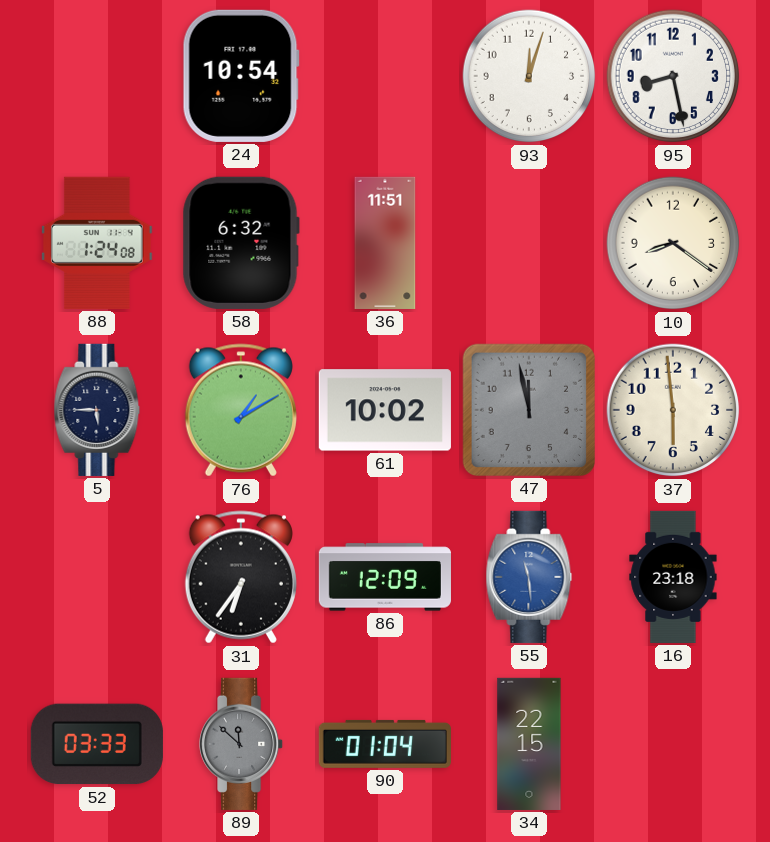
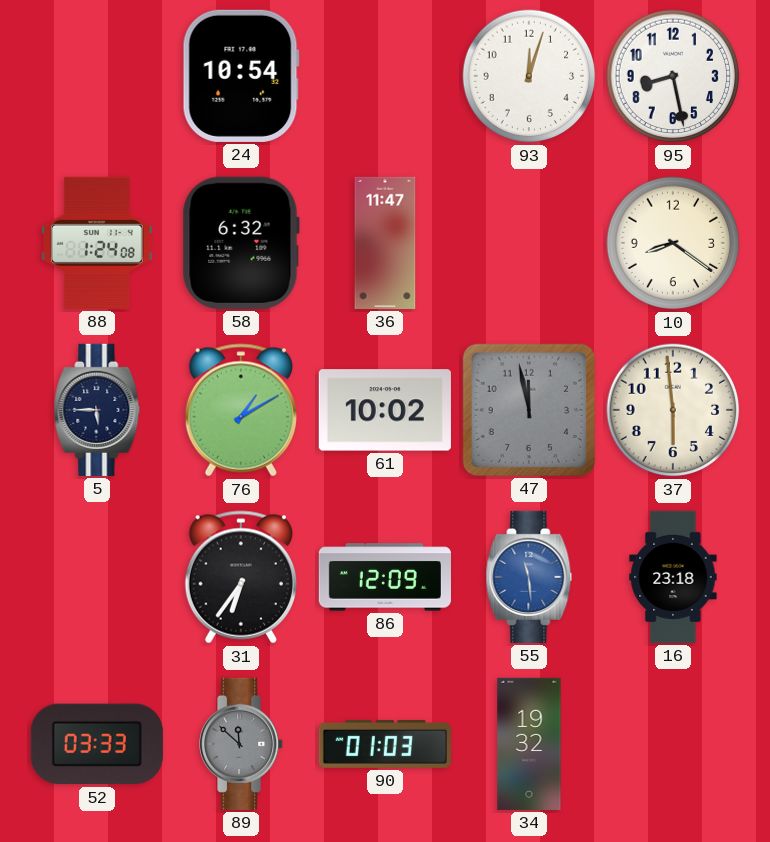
36: 11:51 -> 11:47 (385, 243)
90: 01:04 -> 01:03 (385, 744)
34: 22:15 -> 19:32 (529, 744)
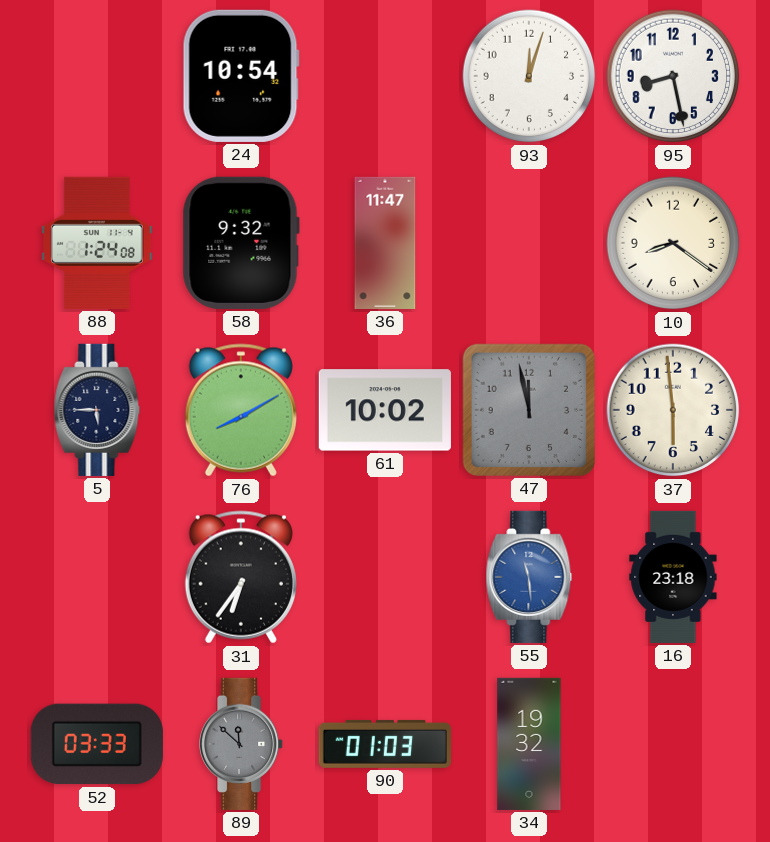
58: 6:32 -> 9:32 (241, 243)
76: 1:10 -> 8:10 (241, 410)
86: 12:09 -> none (385, 577)
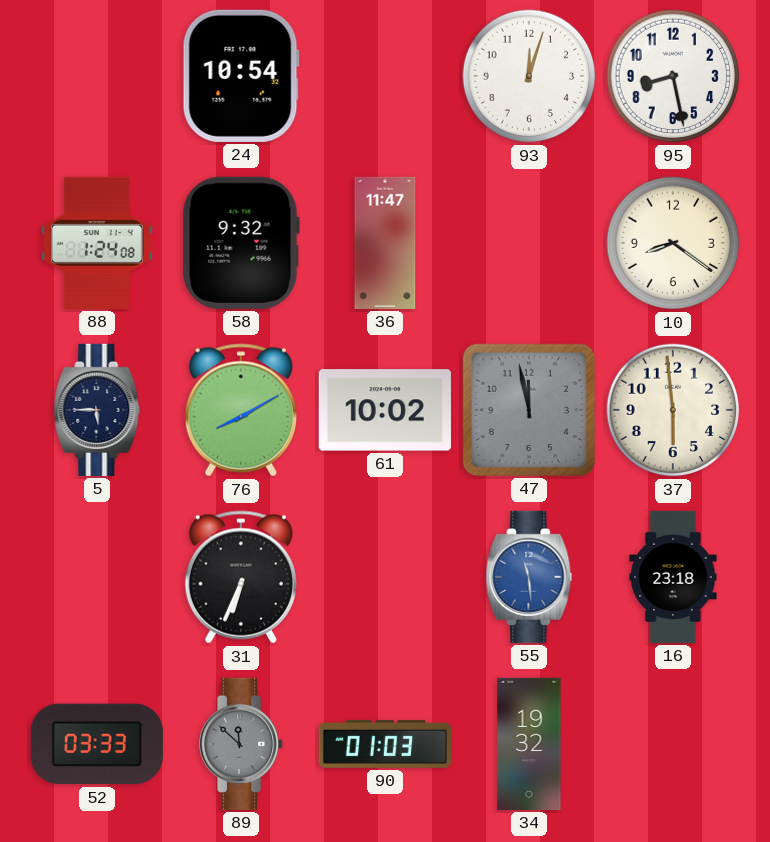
31: 6:36 -> 6:34 (241, 577)
